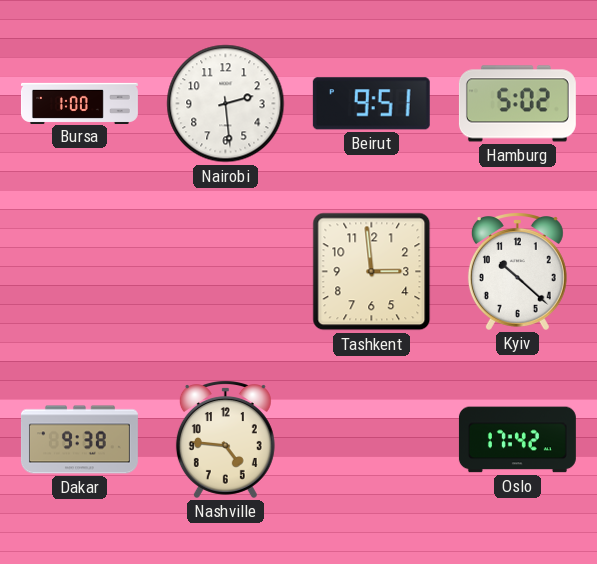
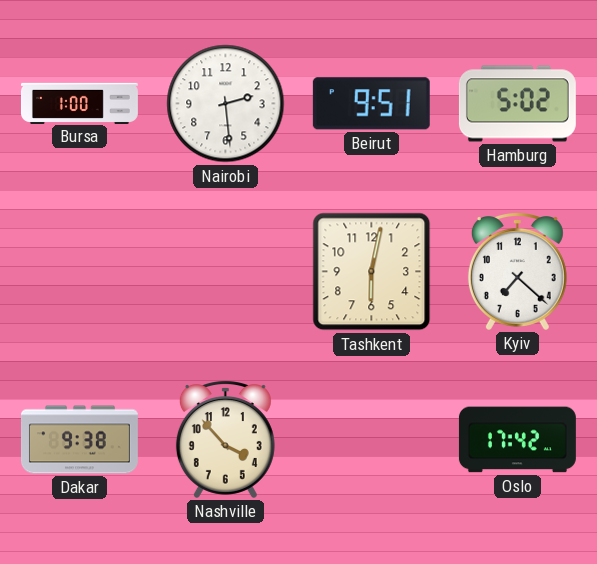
Tashkent: 2:59 -> 6:02 (372, 272)
Kyiv: 10:22 -> 7:22 (517, 272)
Nashville: 4:46 -> 3:53 (225, 440)
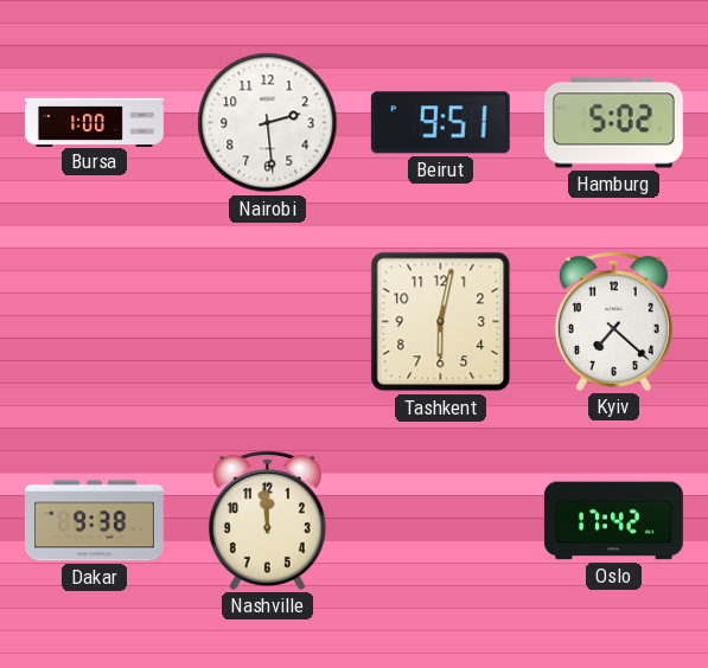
Nashville: 3:53 -> 11:59 (267, 521)
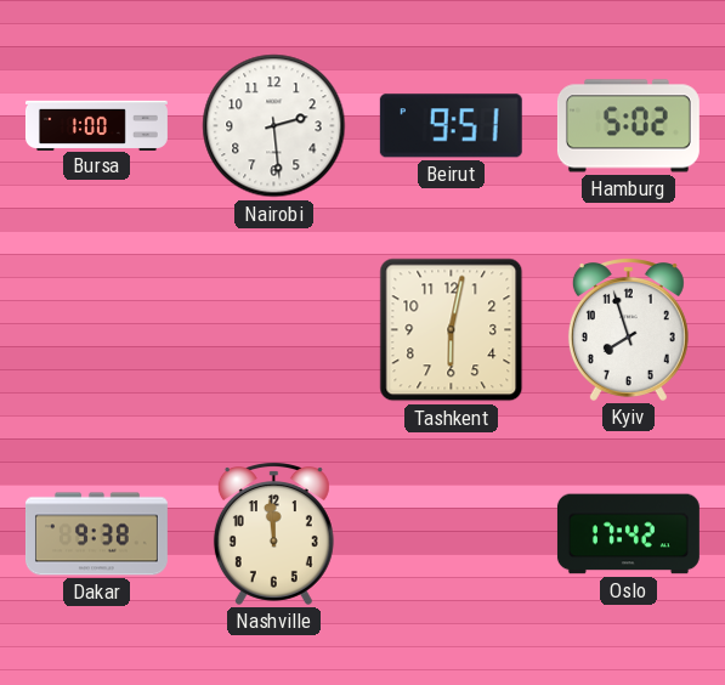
Kyiv: 7:22 -> 7:57 (628, 330)
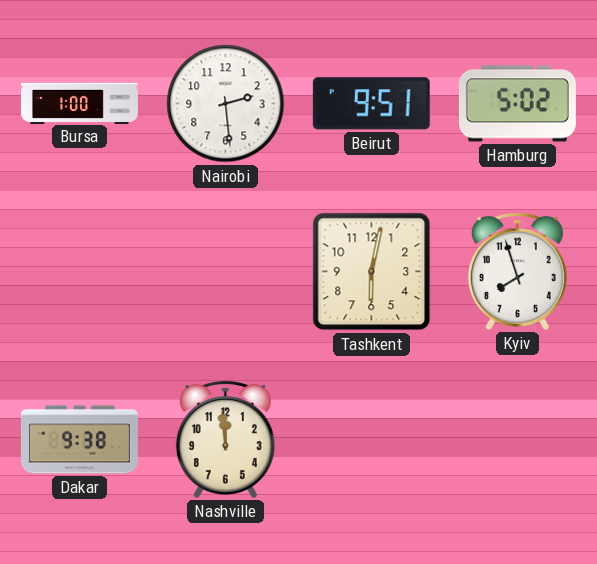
Oslo: 17:42 -> none (628, 534)
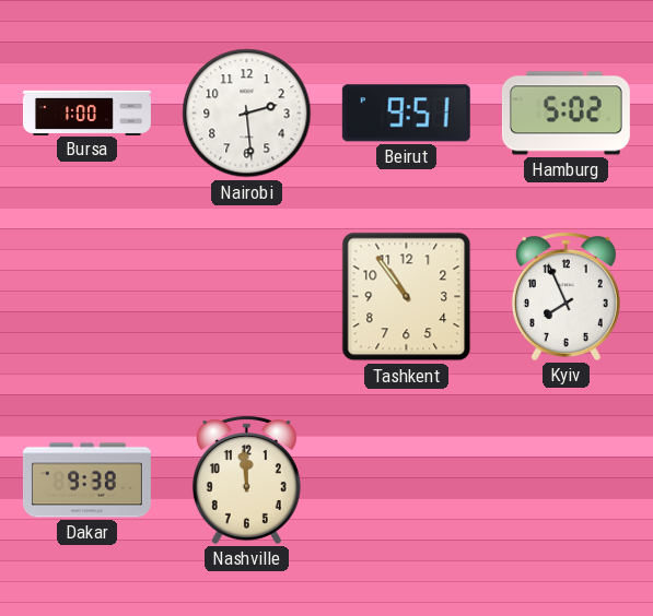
Tashkent: 6:02 -> 10:54 (407, 297)
Kyiv: 7:57 -> 7:56 (565, 297)
